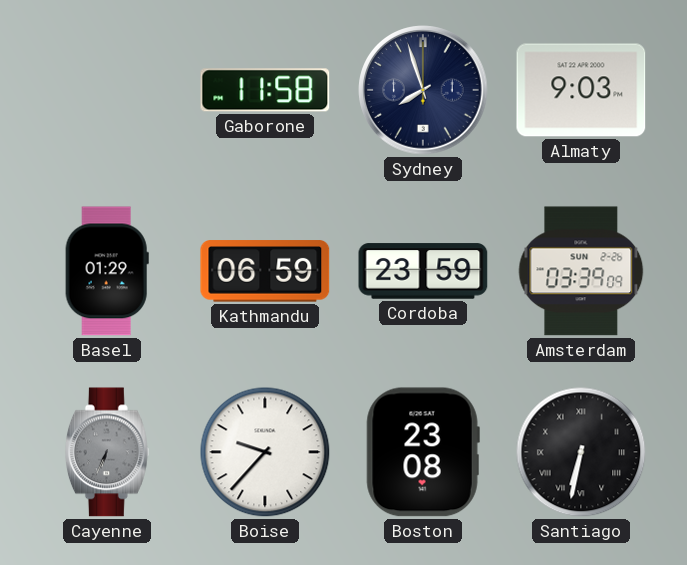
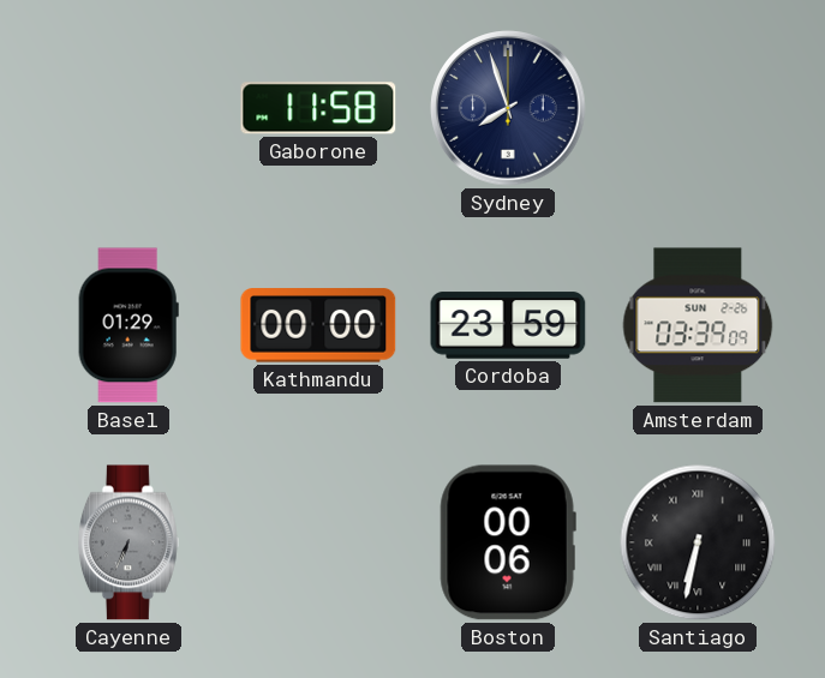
Almaty: 9:03 -> none (581, 90)
Kathmandu: 06:59 -> 00:00 (318, 325)
Boise: 9:37 -> none (265, 452)
Boston: 23:08 -> 00:06 (508, 542)
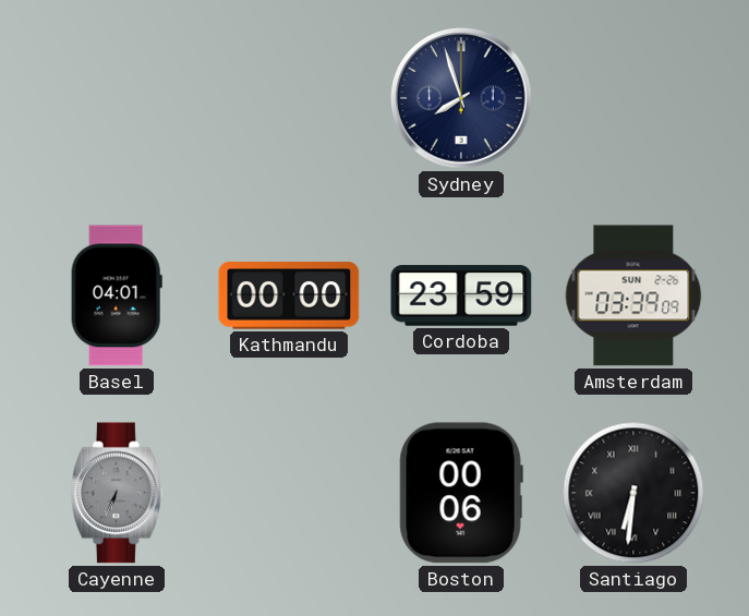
Gaborone: 11:58 -> none (318, 108)
Basel: 01:29 -> 04:01 (117, 295)
Santiago: 6:32 -> 6:31 (633, 493)
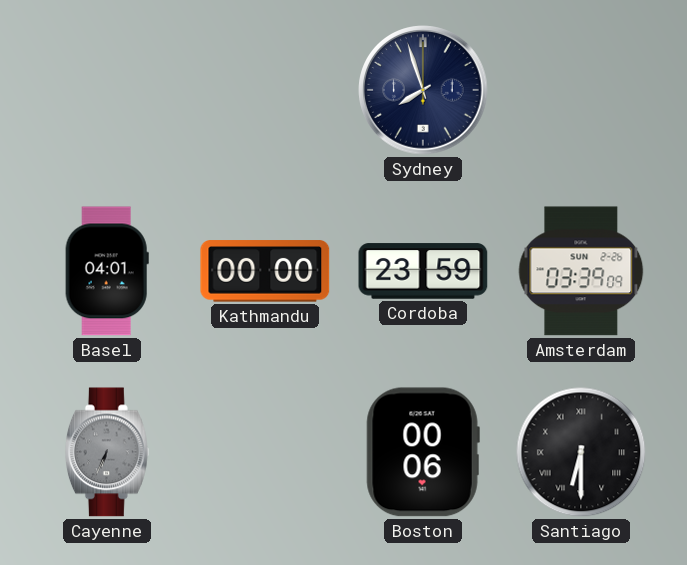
Santiago: 6:31 -> 6:30 (581, 452)
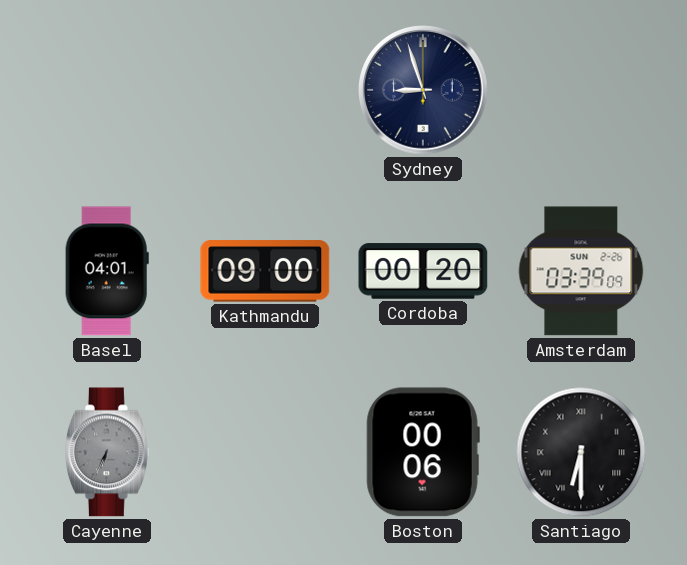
Sydney: 7:57 -> 8:57 (423, 90)
Kathmandu: 00:00 -> 09:00 (265, 271)
Cordoba: 23:59 -> 00:20 (423, 271)
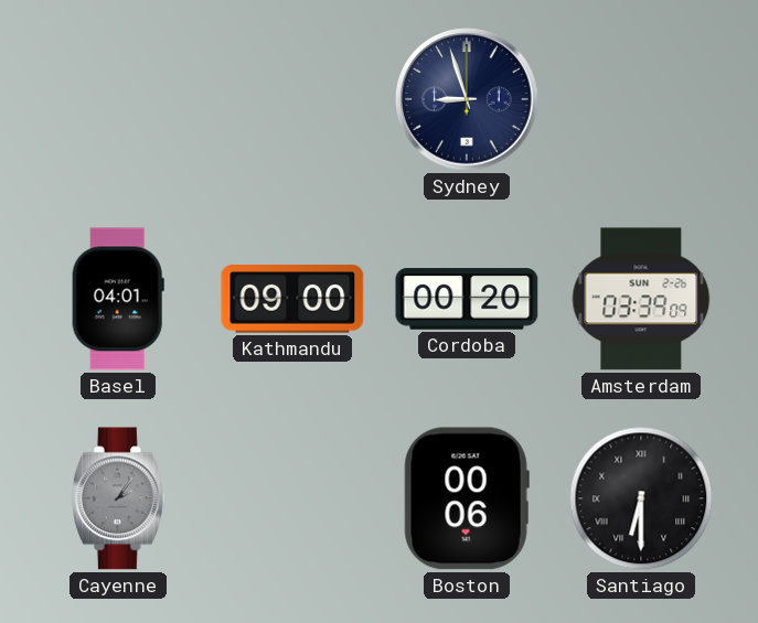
Cayenne: 6:34 -> 2:06 (118, 498)
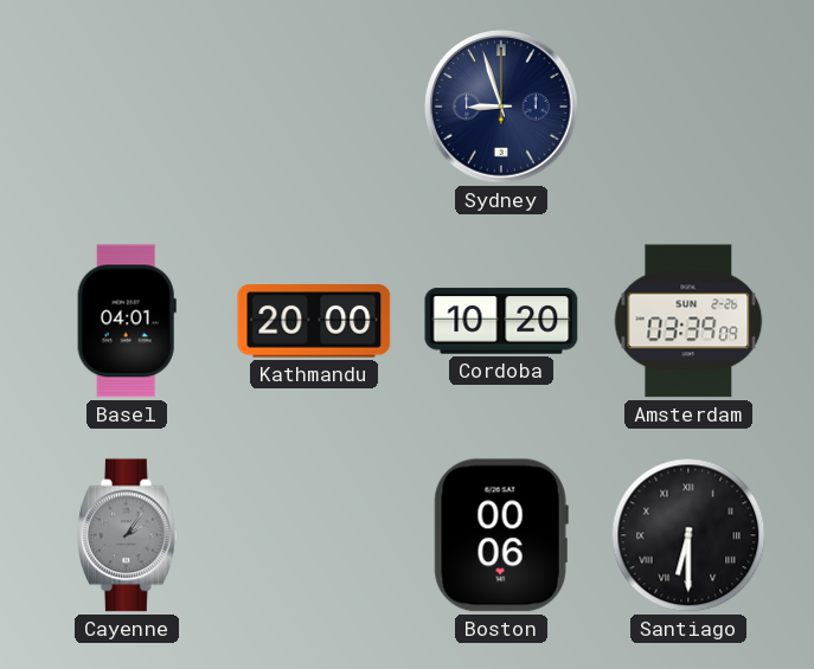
Kathmandu: 09:00 -> 20:00 (314, 321)
Cordoba: 00:20 -> 10:20 (501, 321)
